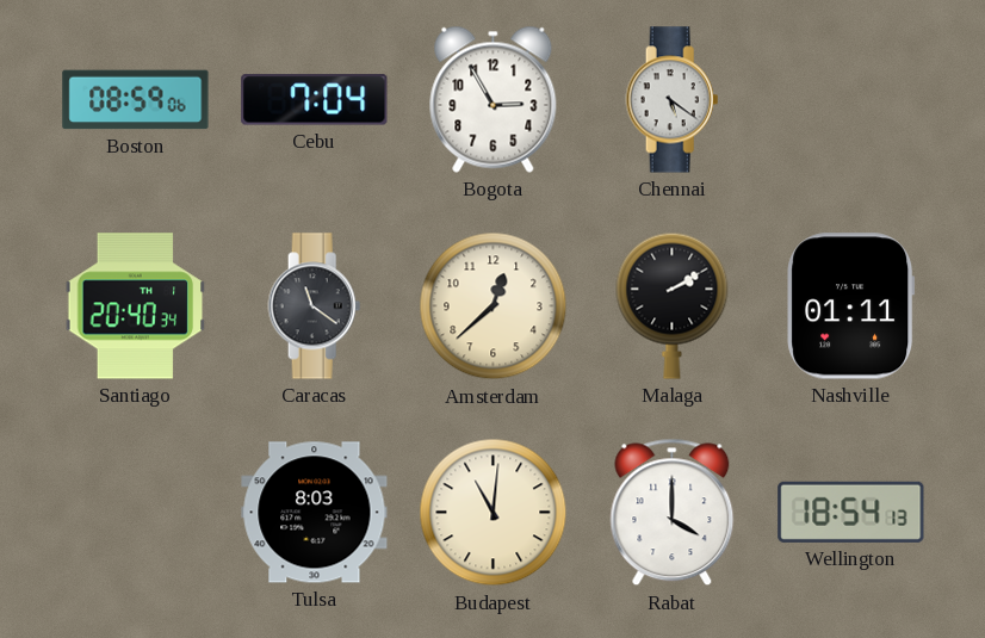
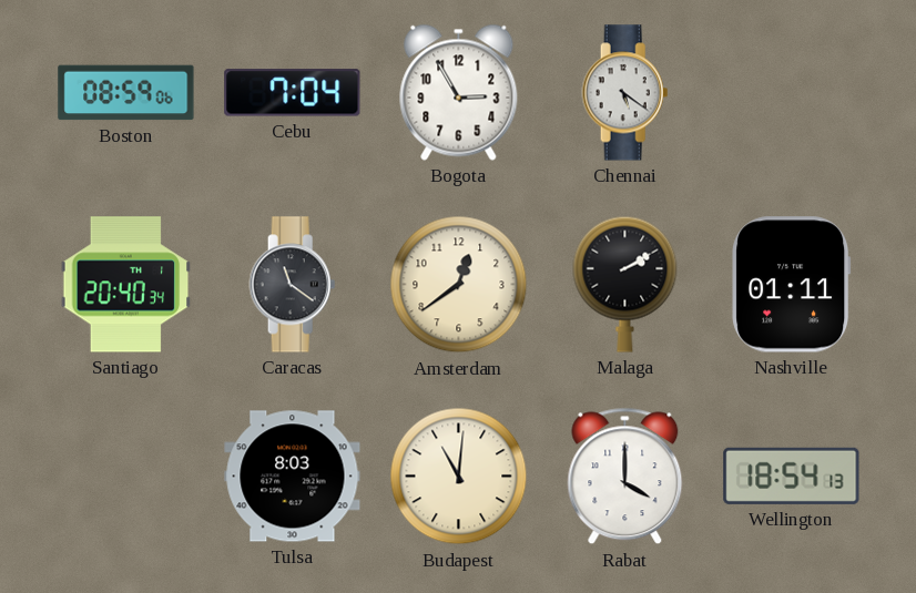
Amsterdam: 12:38 -> 12:39 (459, 285)
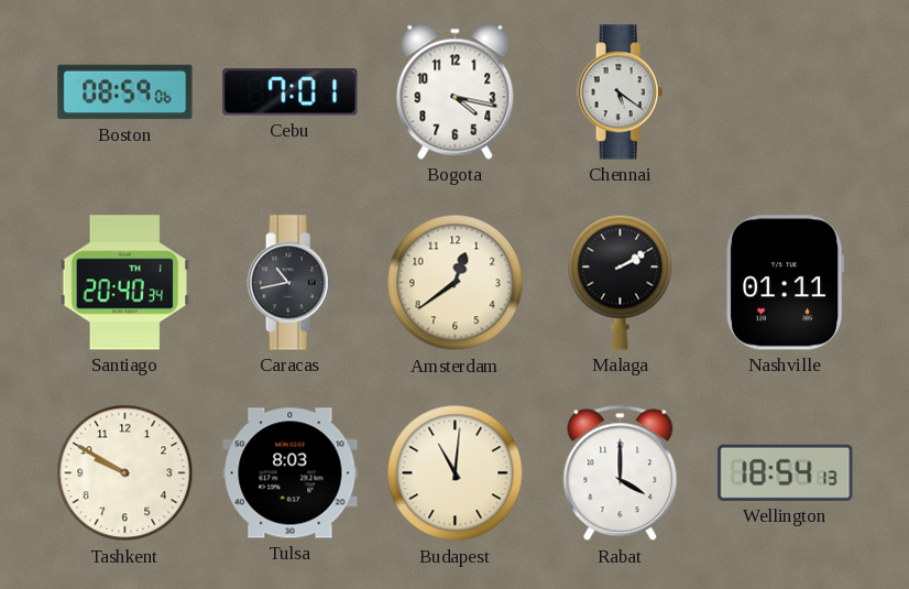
Cebu: 7:04 -> 7:01 (291, 92)
Bogota: 2:55 -> 4:17 (456, 91)
Caracas: 11:21 -> 10:43 (291, 283)
Tashkent: none -> 9:50 (125, 473)
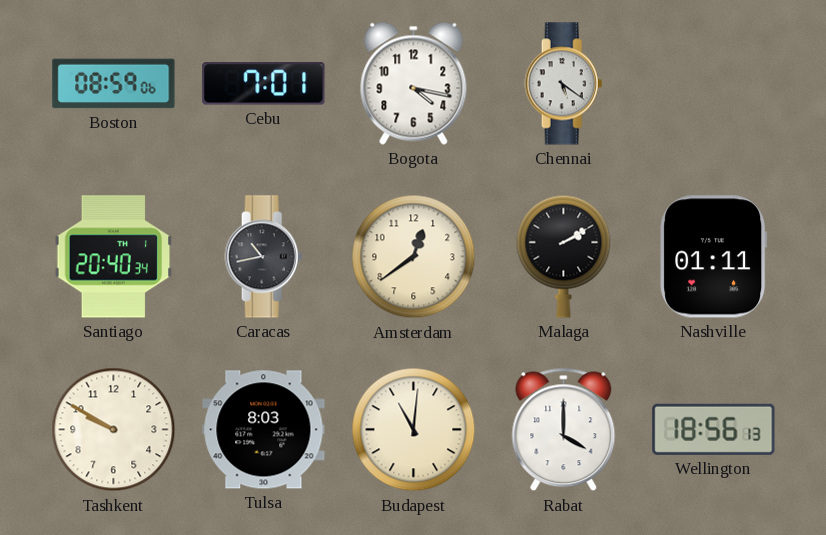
Wellington: 18:54 -> 18:56 (714, 429)
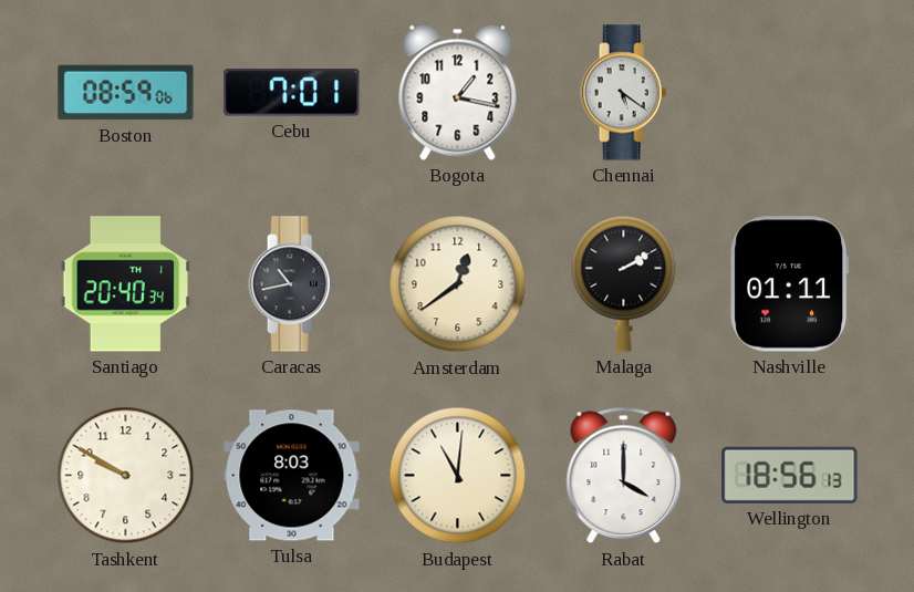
Bogota: 4:17 -> 1:17 (458, 92)
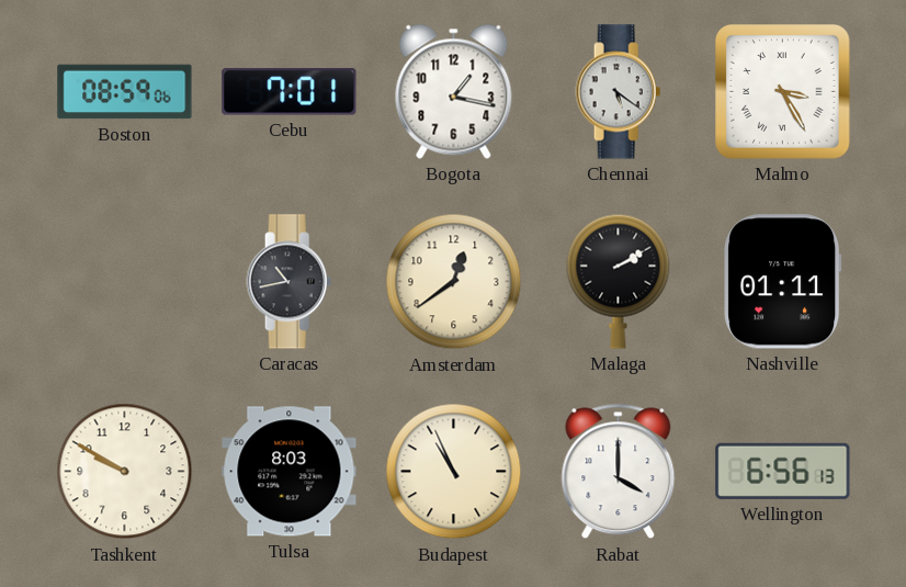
Malmo: none -> 3:25 (783, 92)
Santiago: 20:40 -> none (126, 284)
Budapest: 11:01 -> 10:56 (454, 472)
Wellington: 18:56 -> 6:56 (783, 471)
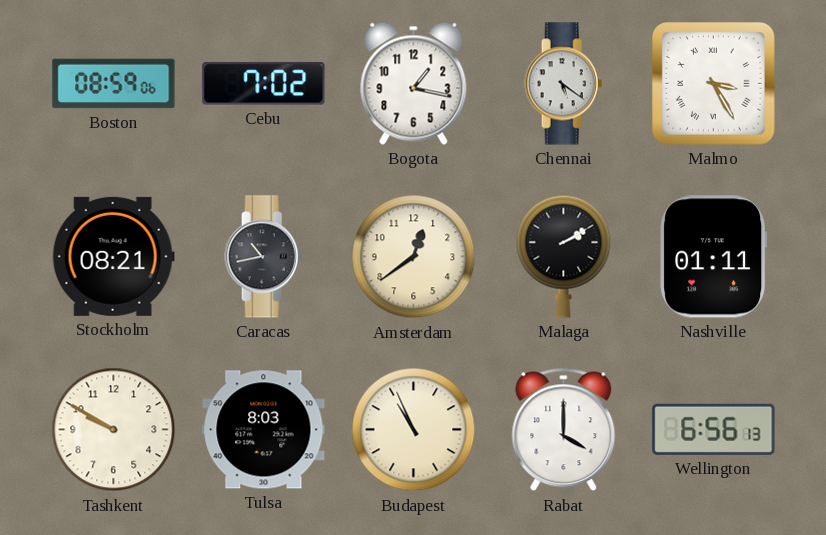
Cebu: 7:01 -> 7:02 (264, 84)
Stockholm: none -> 08:21 (113, 256)
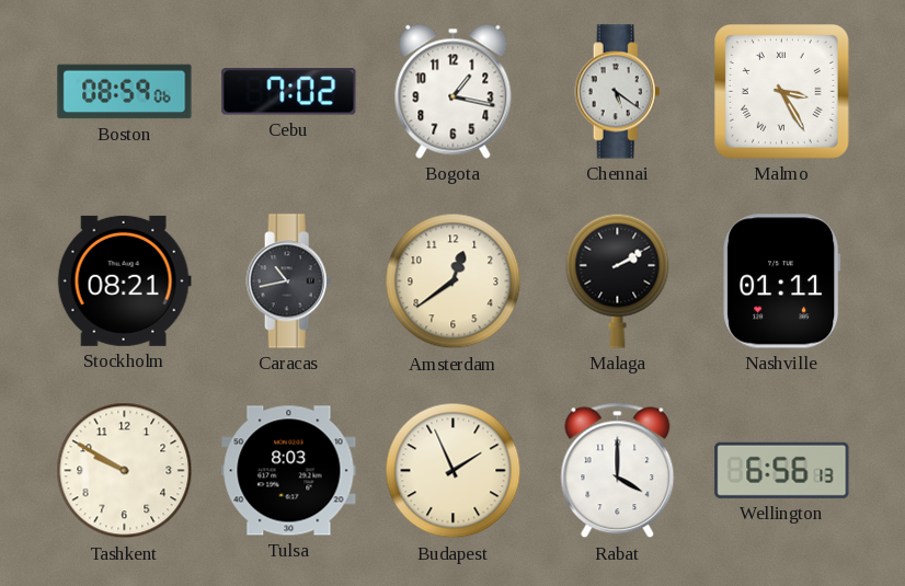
Budapest: 10:56 -> 1:56 (454, 471)
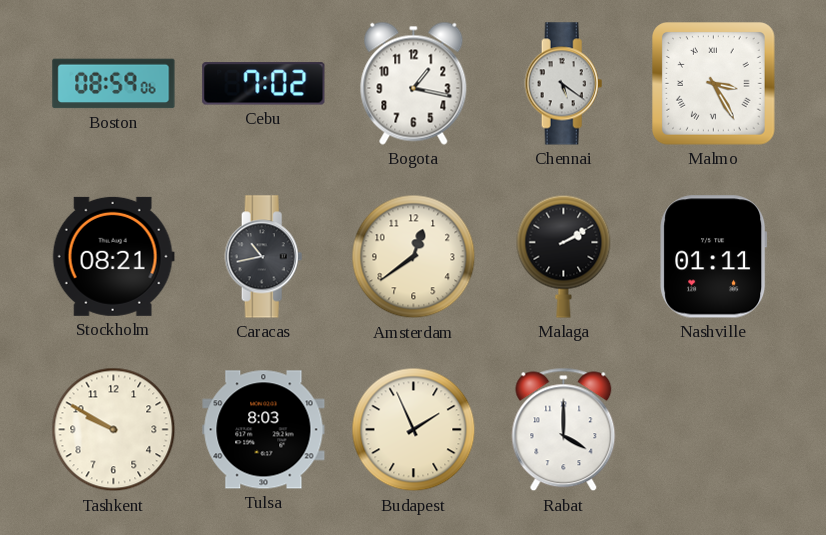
Wellington: 6:56 -> none (782, 470)
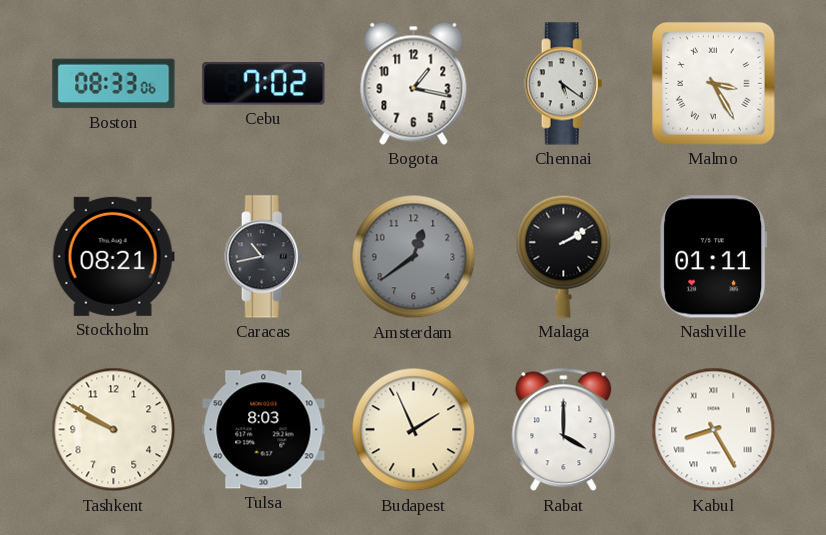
Boston: 08:59 -> 08:33 (114, 84)
Amsterdam dial: cream -> grey (414, 257)
Kabul: none -> 8:25 (714, 430)
